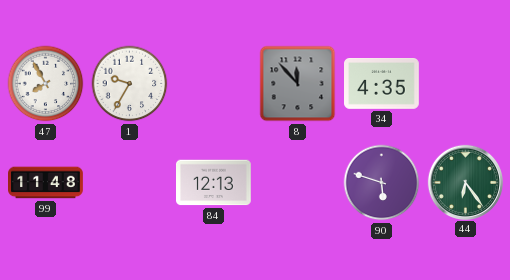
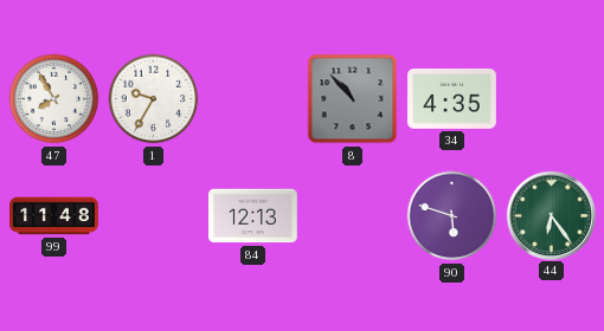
8: 11:53 -> 10:53 (353, 99)
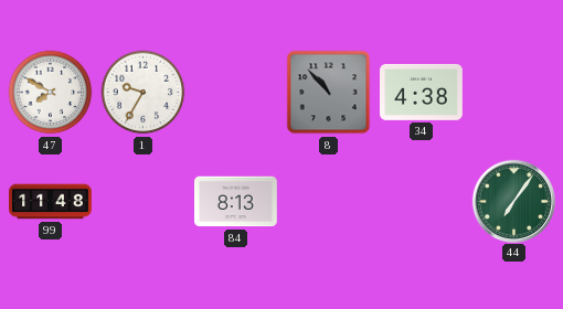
47: 7:55 -> 7:50 (51, 93)
34: 4:35 -> 4:38 (422, 93)
84: 12:13 -> 8:13 (236, 202)
90: 5:48 -> none (452, 216)
44: 6:24 -> 7:06 (513, 201)
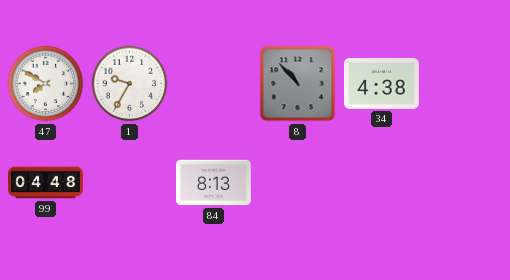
99: 11:48 -> 04:48 (46, 183)
44: 7:06 -> none (513, 201)
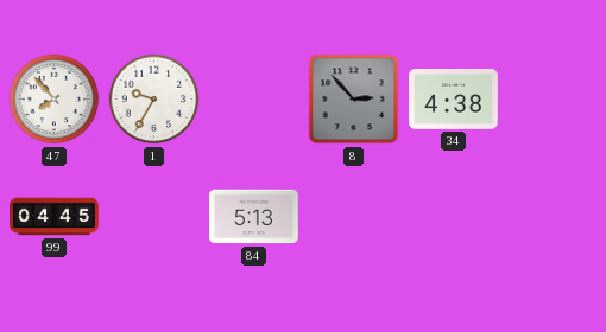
47: 7:50 -> 7:53 (55, 100)
8: 10:53 -> 2:53 (354, 100)
99: 04:48 -> 04:45 (55, 217)
84: 8:13 -> 5:13 (254, 217)
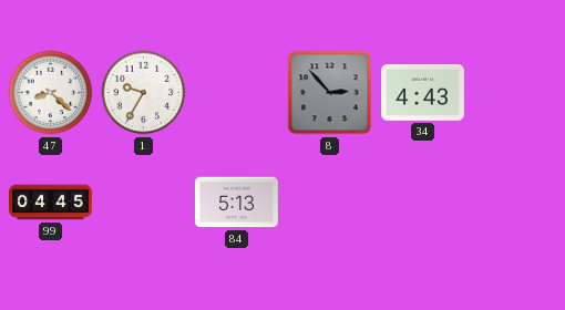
47: 7:53 -> 8:22 (51, 93)
34: 4:38 -> 4:43 (423, 93)
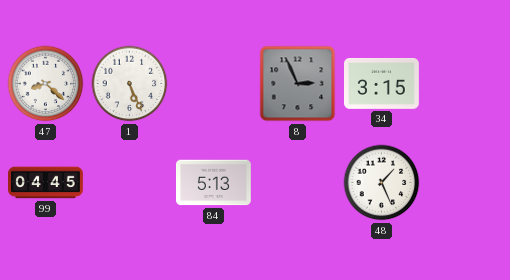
1: 9:35 -> 5:26 (130, 84)
8: 2:53 -> 2:56 (298, 84)
34: 4:43 -> 3:15 (382, 84)
48: none -> 1:26 (382, 183)
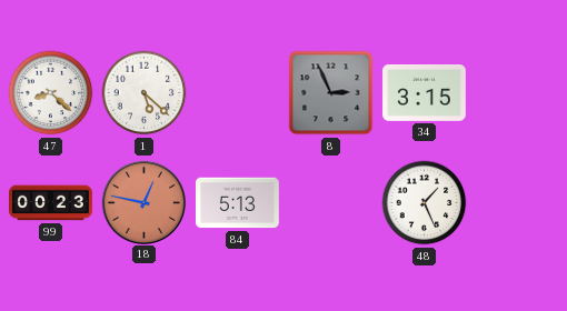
1: 5:26 -> 5:22 (145, 93)
99: 04:45 -> 00:23 (51, 203)
18: none -> 12:47 (143, 202)
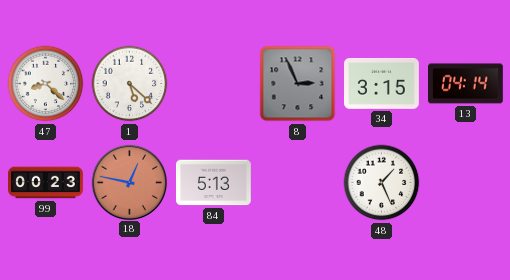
13: none -> 04:14 (466, 84)
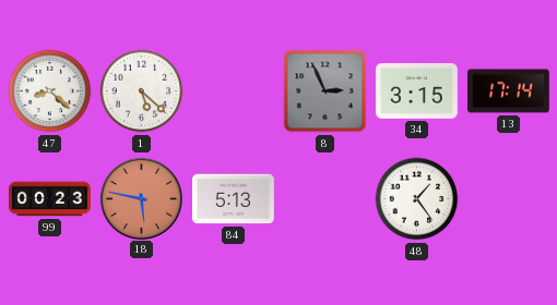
13: 04:14 -> 17:14 (509, 91)
18: 12:47 -> 5:47 (141, 198)
48: 1:26 -> 1:24 (417, 199)
